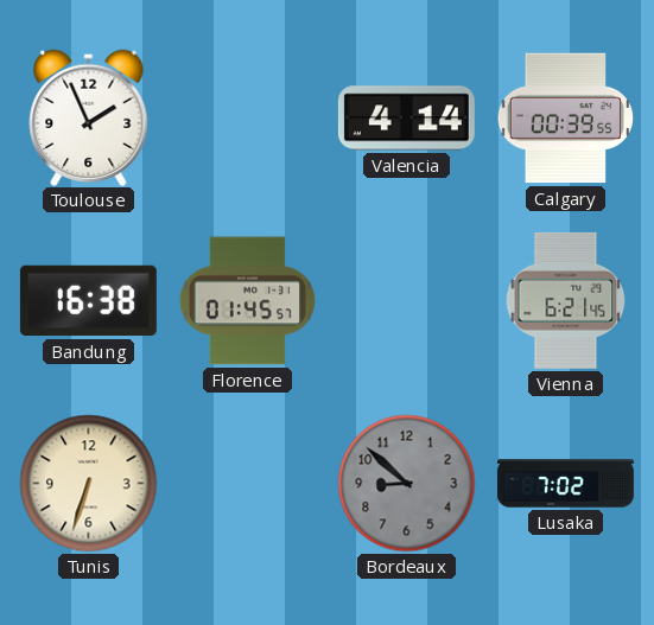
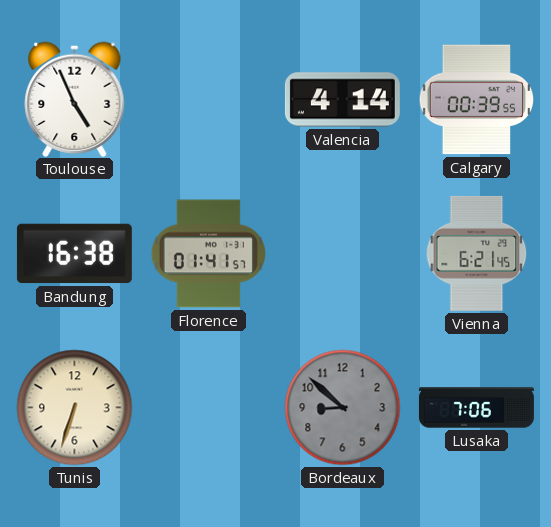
Toulouse: 1:56 -> 4:56 (75, 99)
Florence: 01:45 -> 01:41 (208, 254)
Lusaka: 7:02 -> 7:06 (476, 408)
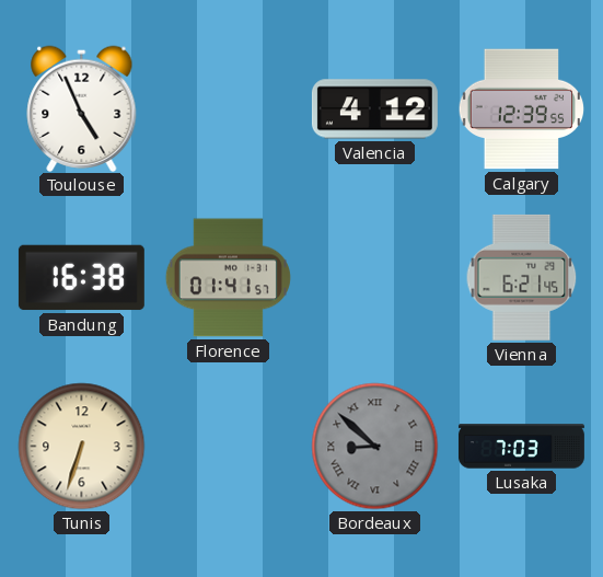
Valencia: 4:14 -> 4:12 (374, 109)
Calgary: 00:39 -> 12:39 (522, 109)
Bordeaux numerals: Arabic -> Roman (375, 447)
Lusaka: 7:06 -> 7:03 (521, 447)
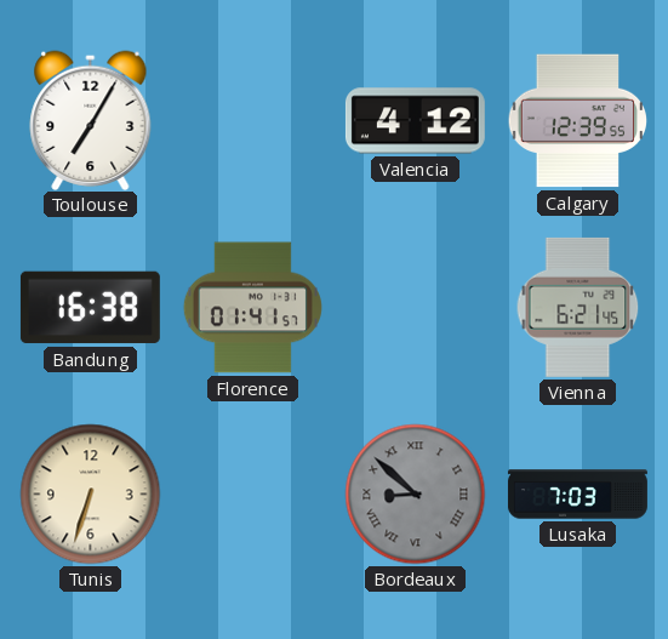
Toulouse: 4:56 -> 7:05 (91, 120)
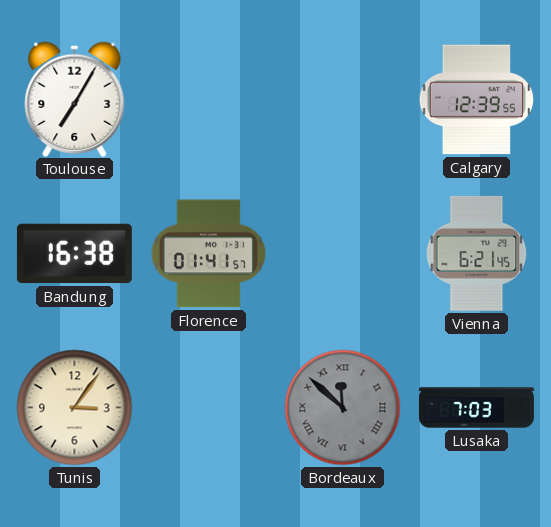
Valencia: 4:12 -> none (415, 121)
Tunis: 6:33 -> 3:06 (75, 408)
Bordeaux: 8:52 -> 11:52 (343, 408)
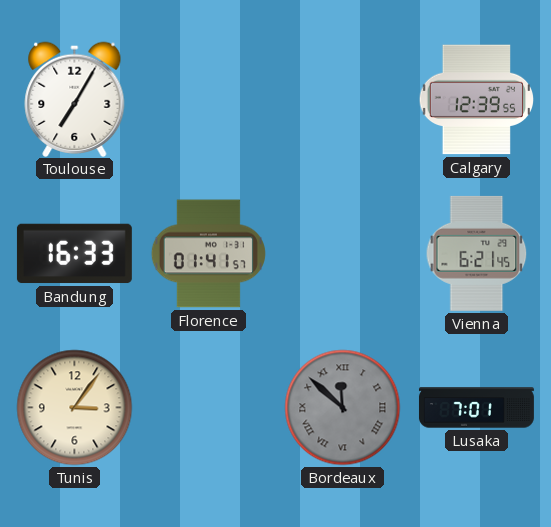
Bandung: 16:38 -> 16:33 (74, 254)
Lusaka: 7:03 -> 7:01 (476, 408)
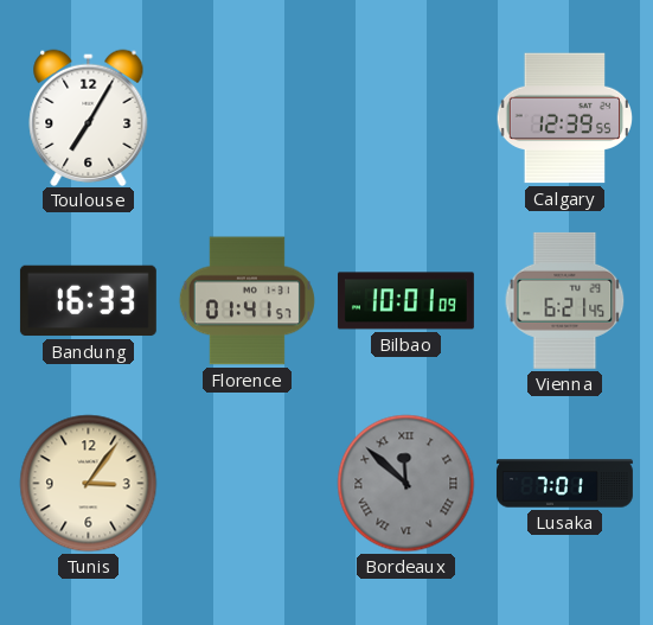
Bilbao: none -> 10:01 (405, 301)
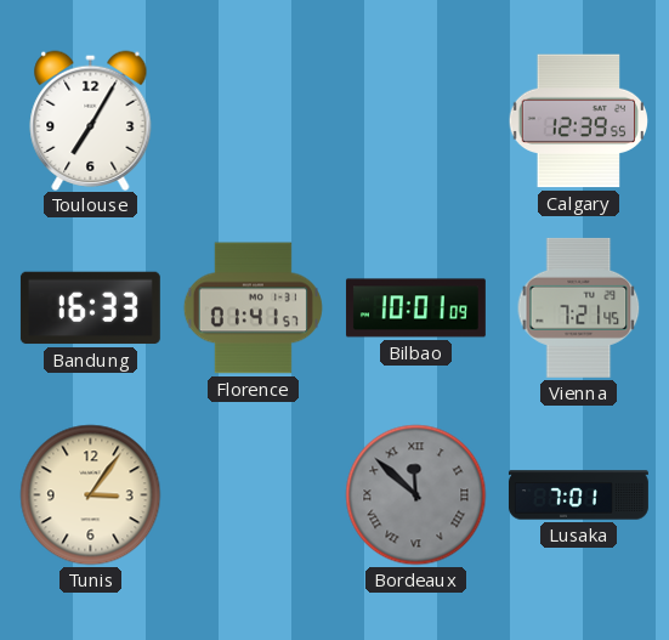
Vienna: 6:21 -> 7:21 (579, 307)
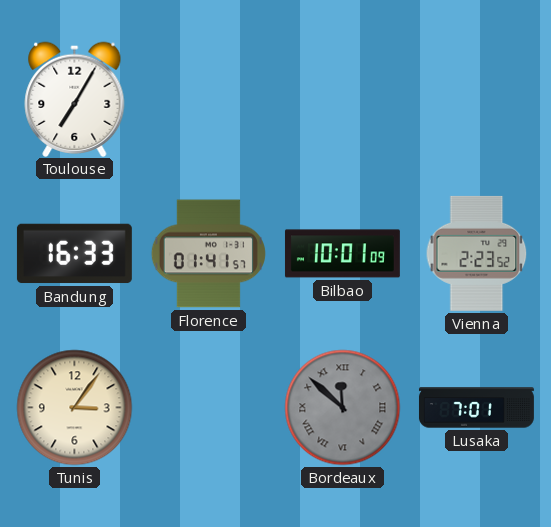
Calgary: 12:39 -> none (579, 121)
Vienna: 7:21 -> 2:23 (477, 253)
